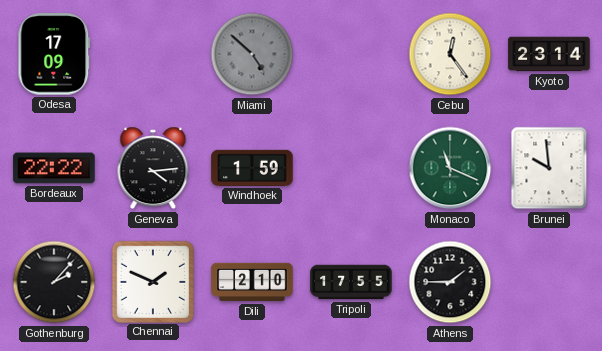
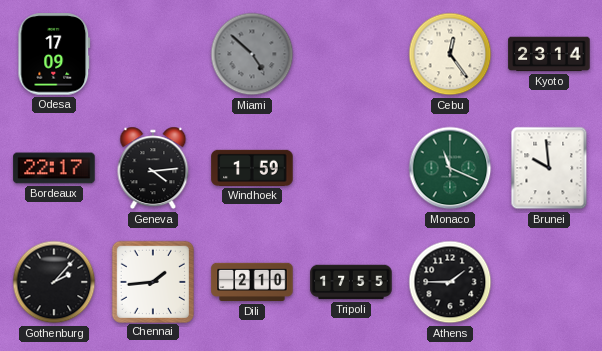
Bordeaux: 22:22 -> 22:17 (54, 168)
Chennai: 1:49 -> 1:44 (152, 281)
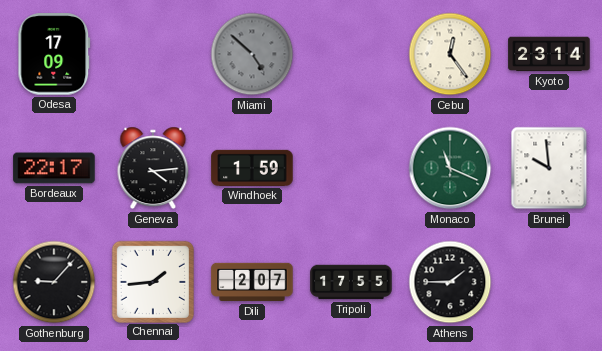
Gothenburg: 2:07 -> 9:07 (54, 282)
Dili: 2:10 -> 2:07 (252, 282)
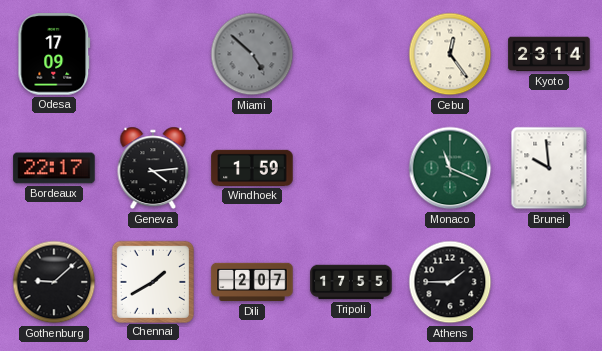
Gothenburg: 9:07 -> 9:08 (54, 282)
Chennai: 1:44 -> 1:40 (152, 281)
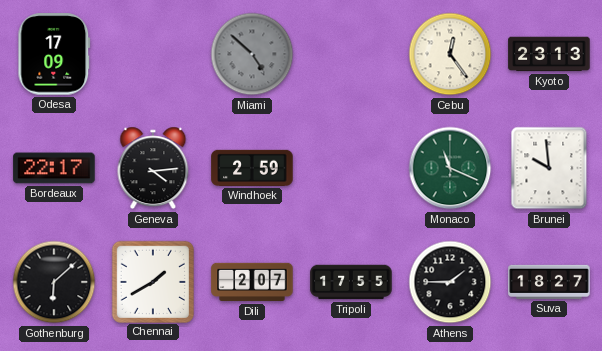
Kyoto: 23:14 -> 23:13 (549, 54)
Windhoek: 1:59 -> 2:59 (252, 168)
Gothenburg: 9:08 -> 6:08 (54, 282)
Suva: none -> 18:27 (549, 282)
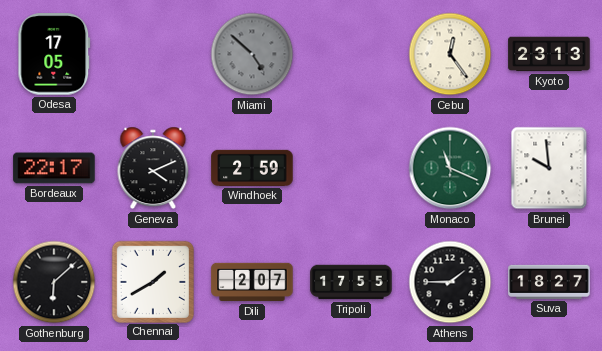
Odesa: 17:09 -> 17:05 (54, 54)
Geneva: 4:14 -> 4:11 (153, 168)
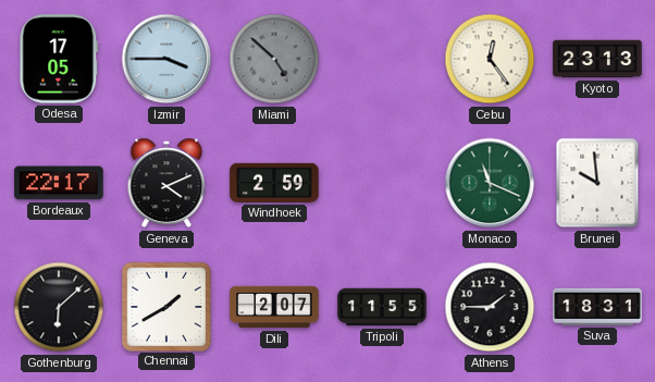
Izmir: none -> 3:45 (166, 59)
Tripoli: 17:55 -> 11:55 (382, 307)
Suva: 18:27 -> 18:31 (597, 307)
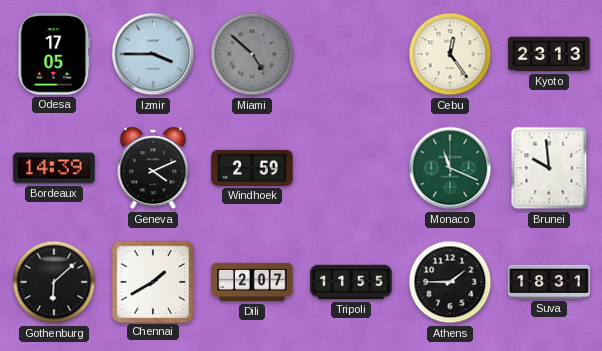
Bordeaux: 22:17 -> 14:39 (54, 168)
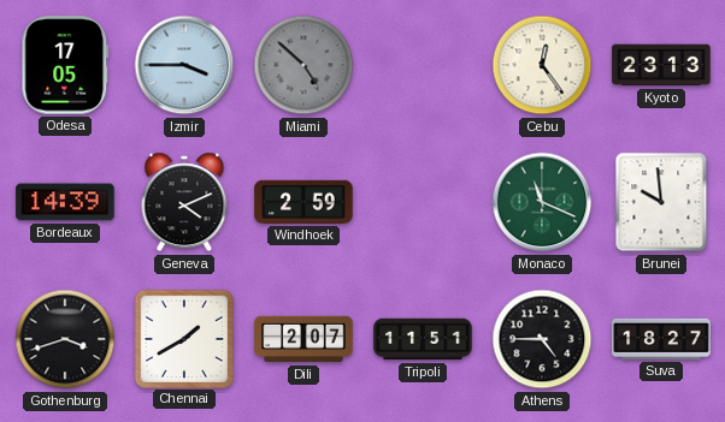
Gothenburg: 6:08 -> 3:42 (65, 339)
Tripoli: 11:55 -> 11:51 (423, 339)
Athens: 1:45 -> 4:45 (542, 339)
Suva: 18:31 -> 18:27 (661, 339)
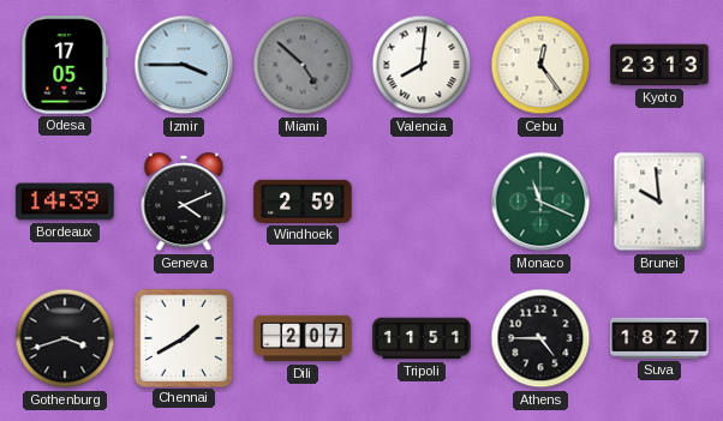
Valencia: none -> 8:01 (422, 65)
